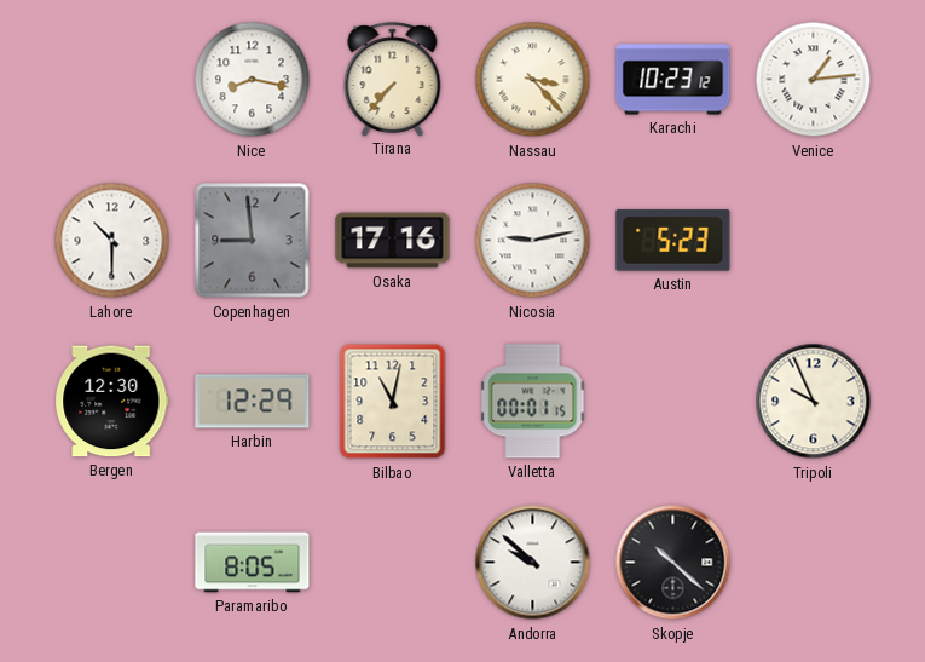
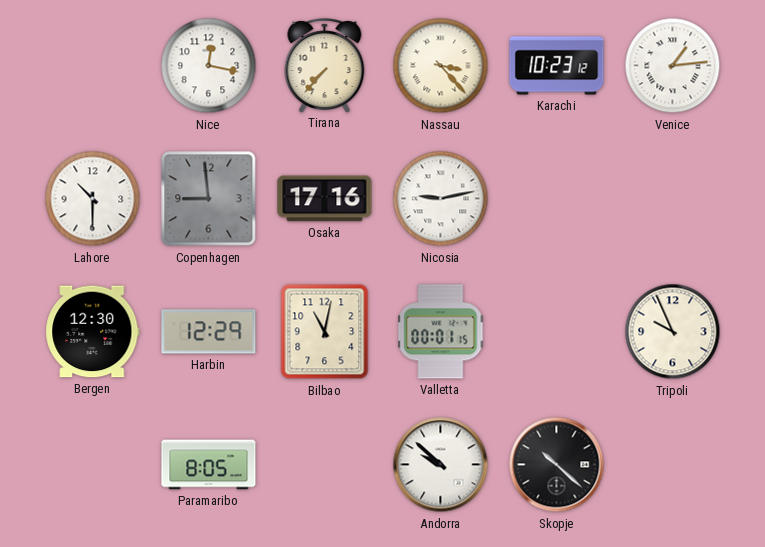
Nice: 8:17 -> 12:17 (209, 66)
Austin: 5:23 -> none (673, 241)
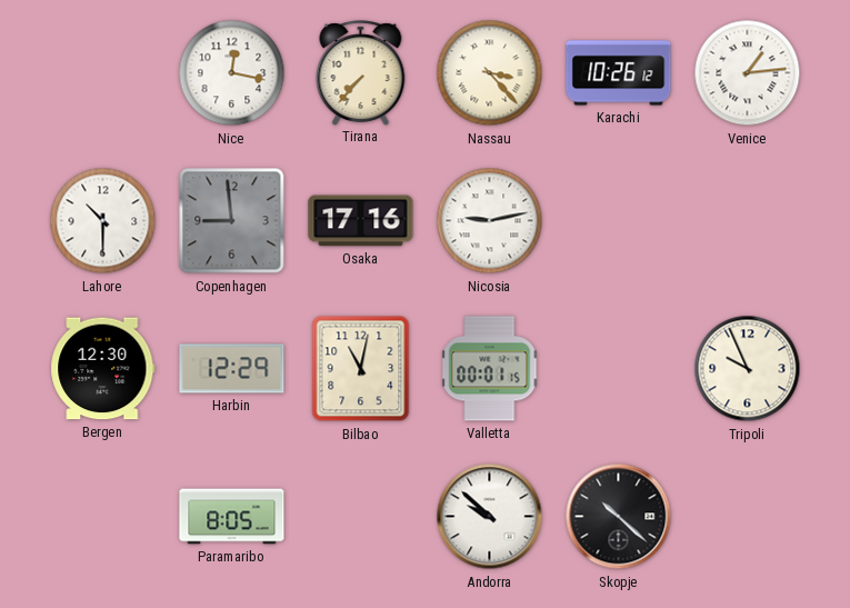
Karachi: 10:23 -> 10:26 (619, 73)
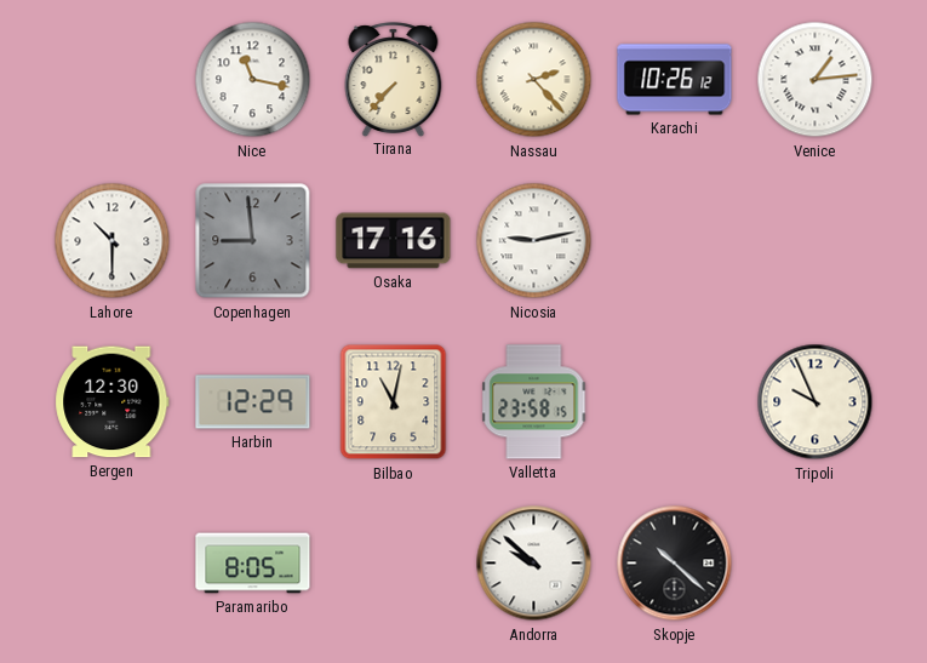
Nice: 12:17 -> 11:17 (253, 80)
Nassau: 3:23 -> 2:23 (534, 80)
Valletta: 00:01 -> 23:58 (534, 402)
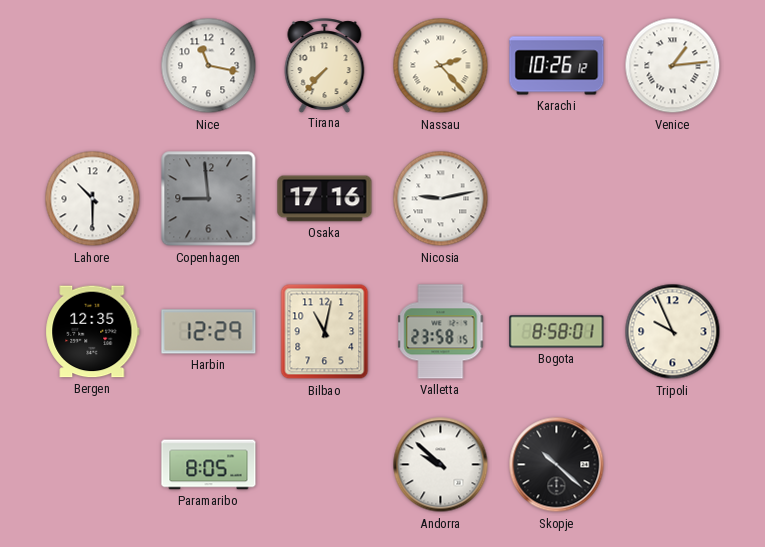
Bergen: 12:30 -> 12:35 (93, 332)
Bogota: none -> 8:58 (557, 332)
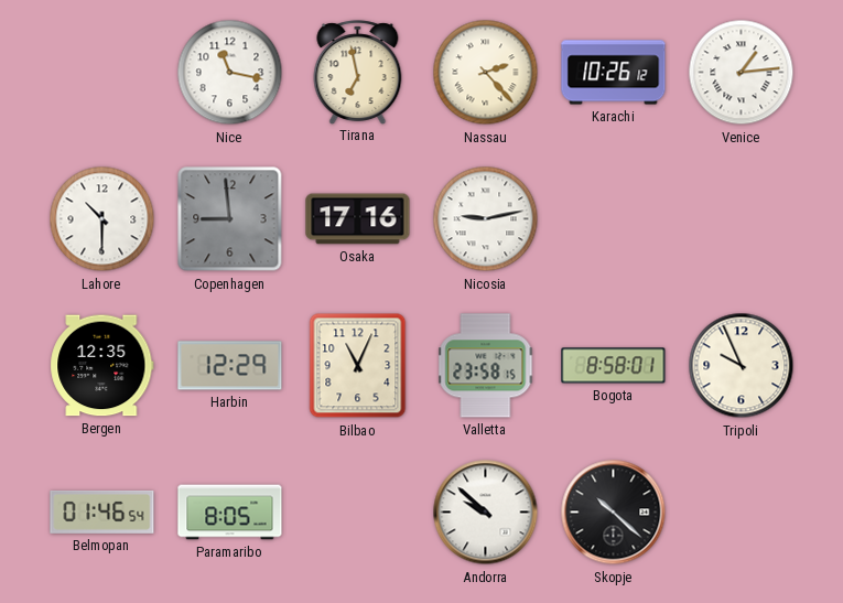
Tirana: 7:37 -> 6:58 (358, 72)
Bilbao: 11:02 -> 11:04 (358, 366)
Belmopan: none -> 01:46 (102, 512)
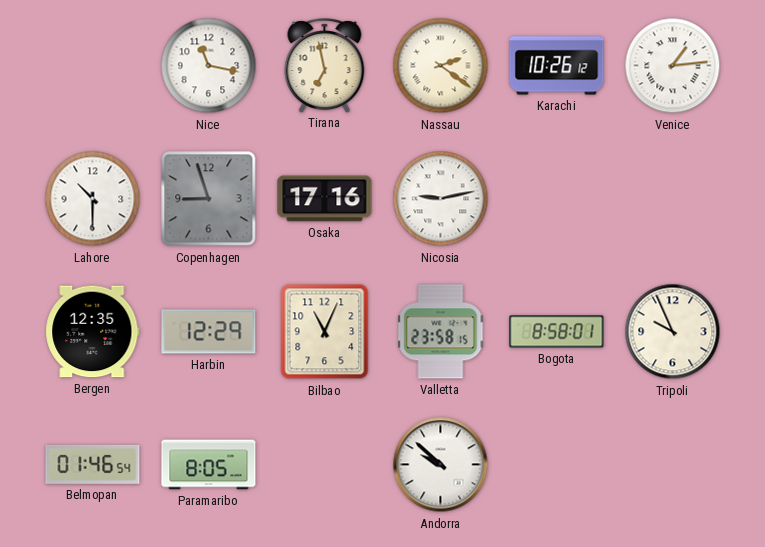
Nassau: 2:23 -> 2:21 (441, 66)
Copenhagen: 8:59 -> 8:57 (209, 199)
Skopje: 10:22 -> none (614, 513)
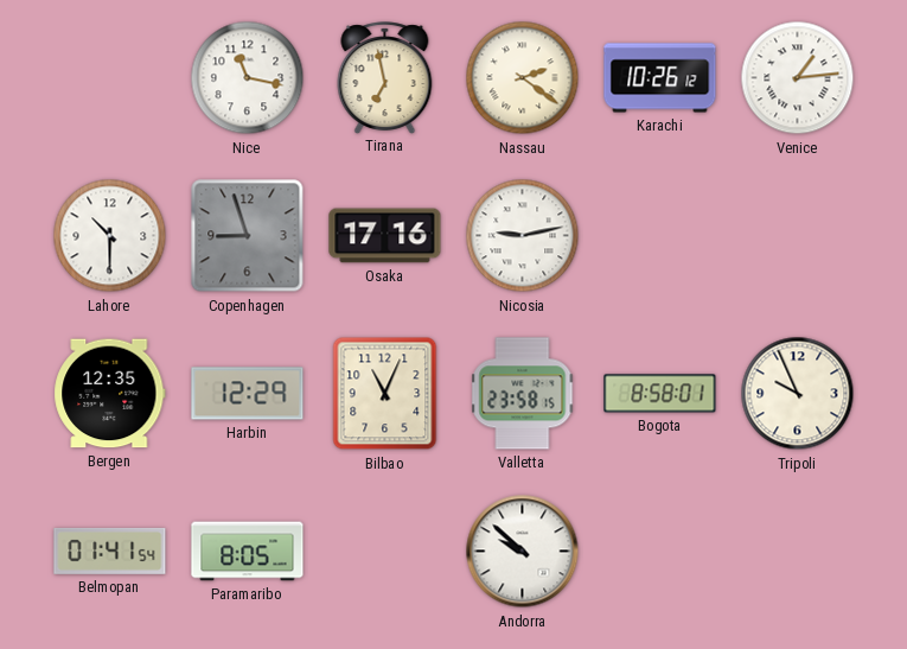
Belmopan: 01:46 -> 01:41 (110, 551)
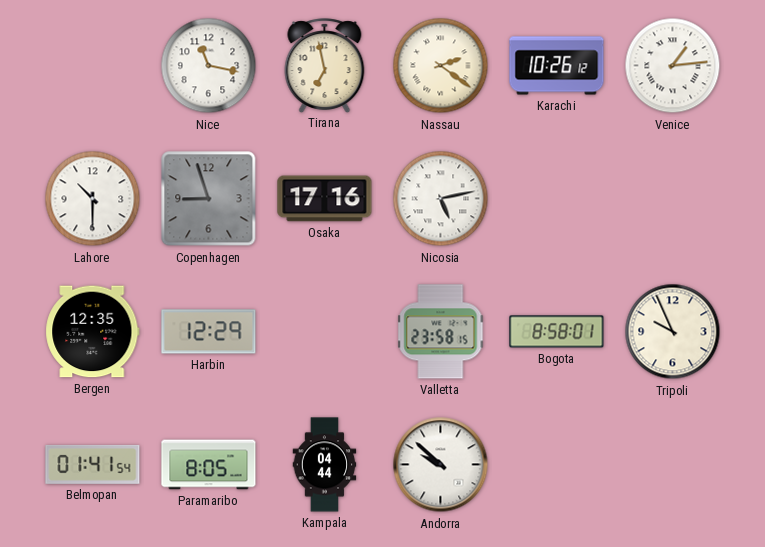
Nicosia: 9:13 -> 5:13 (441, 199)
Bilbao: 11:04 -> none (385, 394)
Kampala: none -> 04:44 (325, 465)
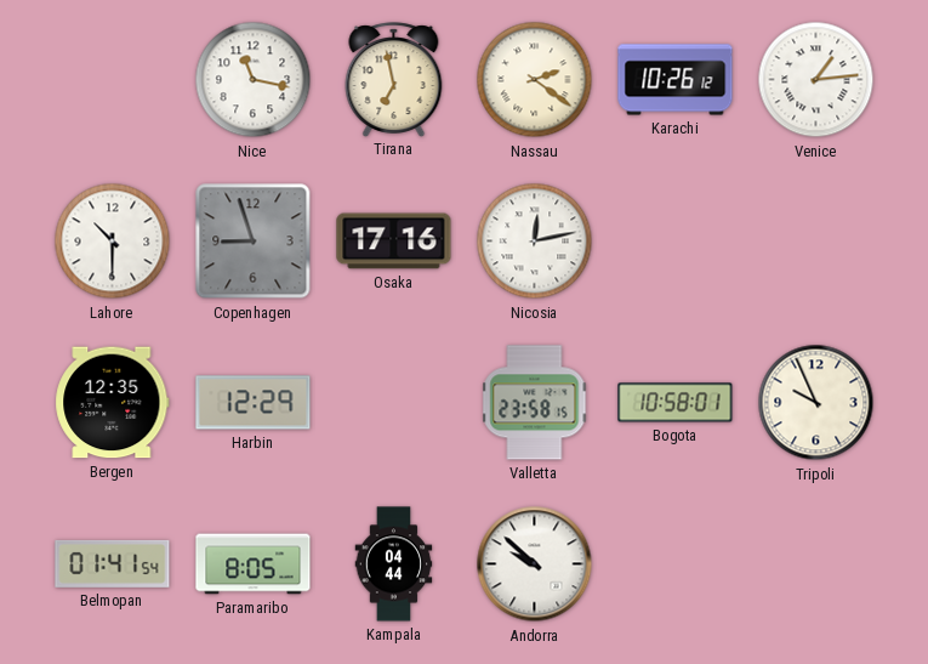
Nicosia: 5:13 -> 12:13 (535, 242)
Bogota: 8:58 -> 10:58 (676, 403)
